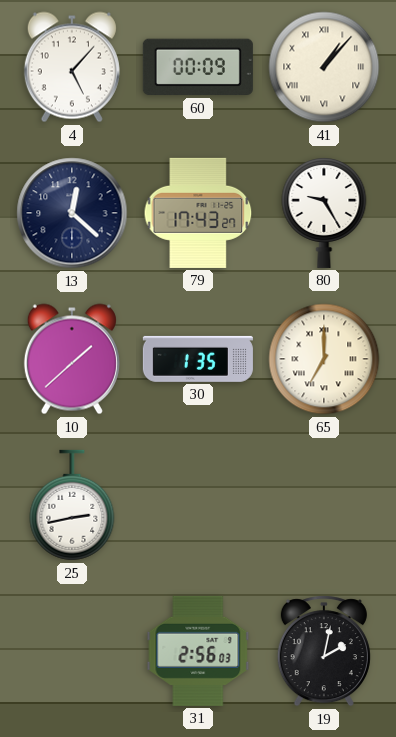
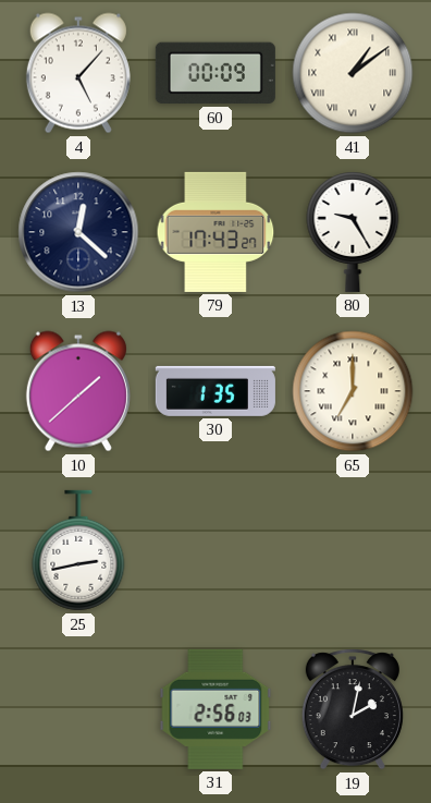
41: 1:07 -> 1:09 (353, 73)
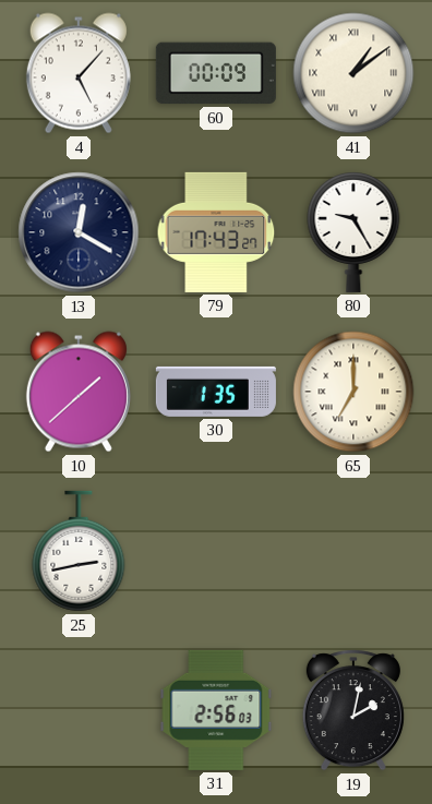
13: 12:22 -> 12:20 (79, 232)
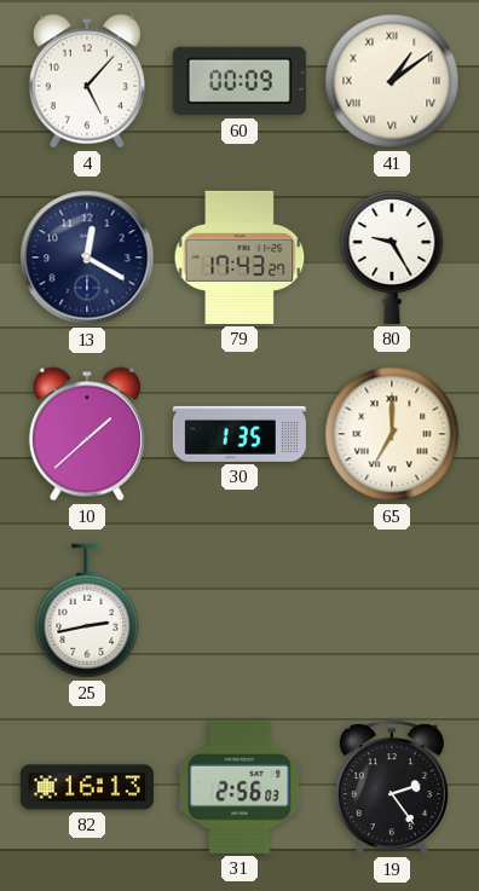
82: none -> 16:13 (87, 787)
19: 2:02 -> 2:24 (392, 787)
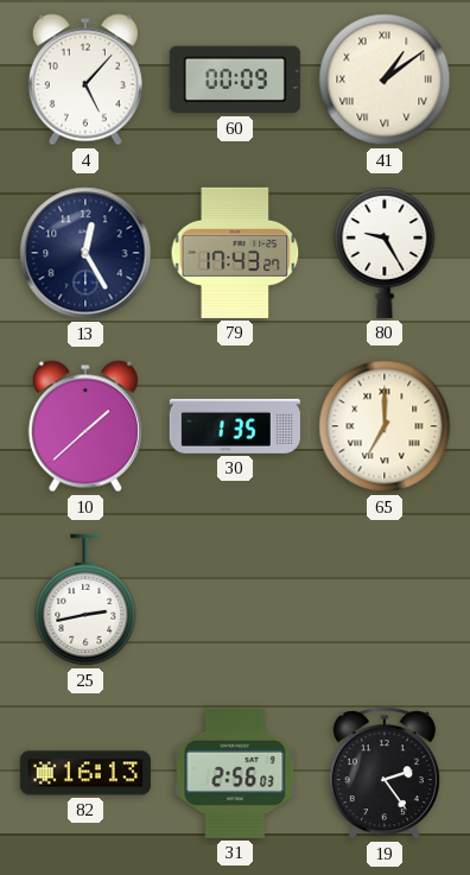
13: 12:20 -> 12:25 (85, 253)
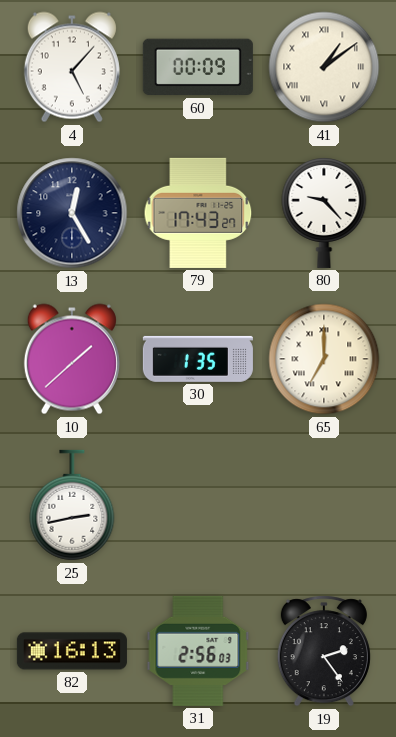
80: 9:25 -> 9:23 (324, 213)
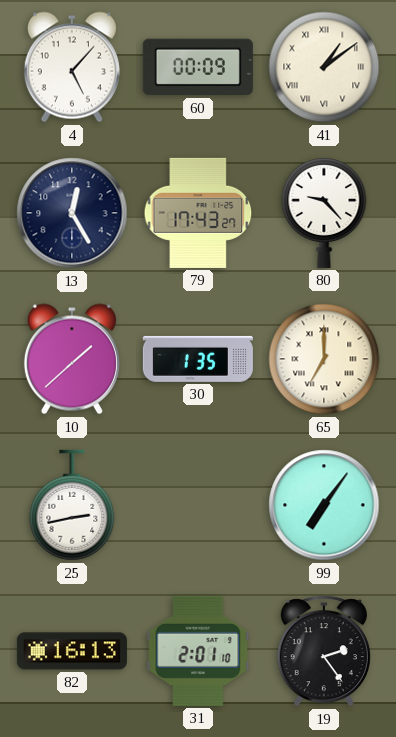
99: none -> 7:06 (324, 505)
31: 2:56 -> 2:01 (198, 651)
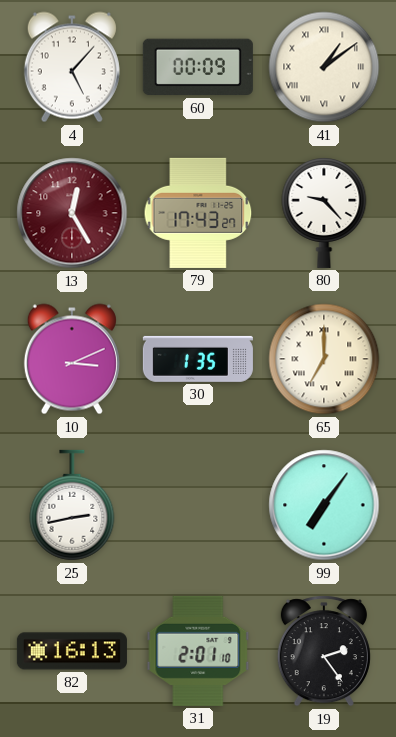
13 dial: navy -> burgundy (72, 213)
10: 1:38 -> 3:11 (72, 359)
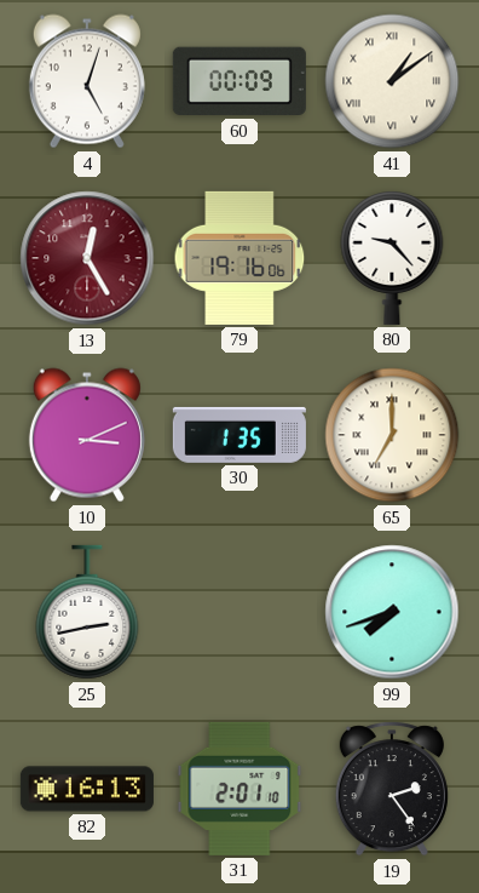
4: 5:07 -> 5:03 (87, 81)
79: 17:43 -> 19:16 (239, 258)
99: 7:06 -> 7:42 (392, 612)
